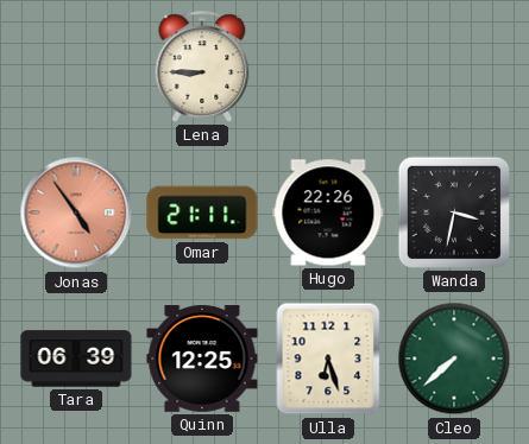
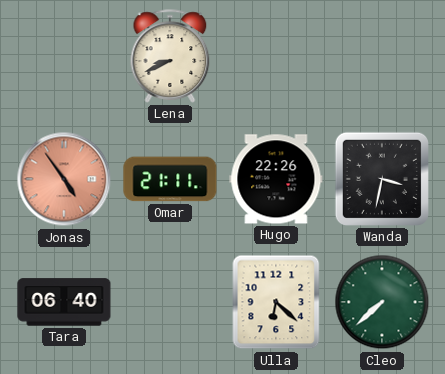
Lena: 8:45 -> 8:41 (170, 56)
Tara: 06:39 -> 06:40 (64, 302)
Quinn: 12:25 -> none (202, 359)
Ulla: 6:27 -> 6:22 (276, 302)
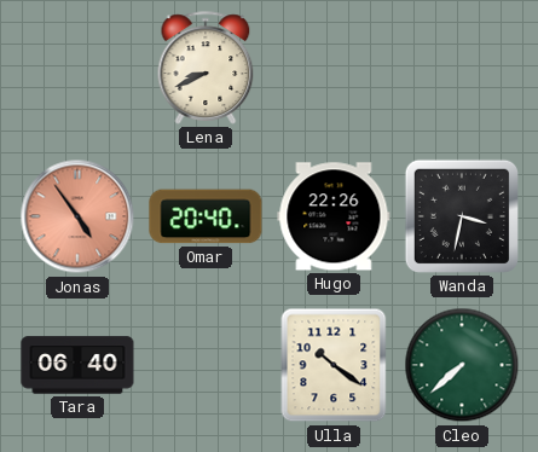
Omar: 21:11 -> 20:40 (206, 216)
Ulla: 6:22 -> 10:21 (334, 365)
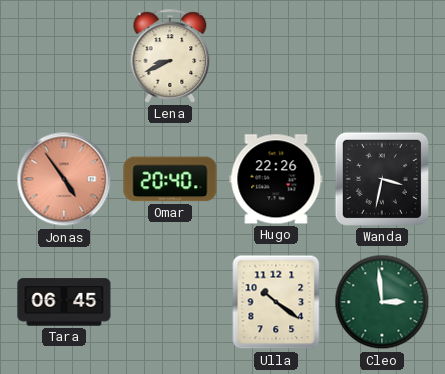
Tara: 06:40 -> 06:45 (64, 302)
Cleo: 7:38 -> 2:59 (382, 302)
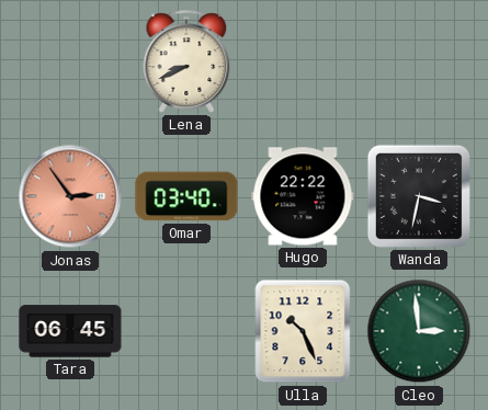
Jonas: 4:54 -> 2:54 (70, 196)
Omar: 20:40 -> 03:40 (186, 196)
Hugo: 22:26 -> 22:22 (303, 196)
Ulla: 10:21 -> 10:26 (303, 331)
